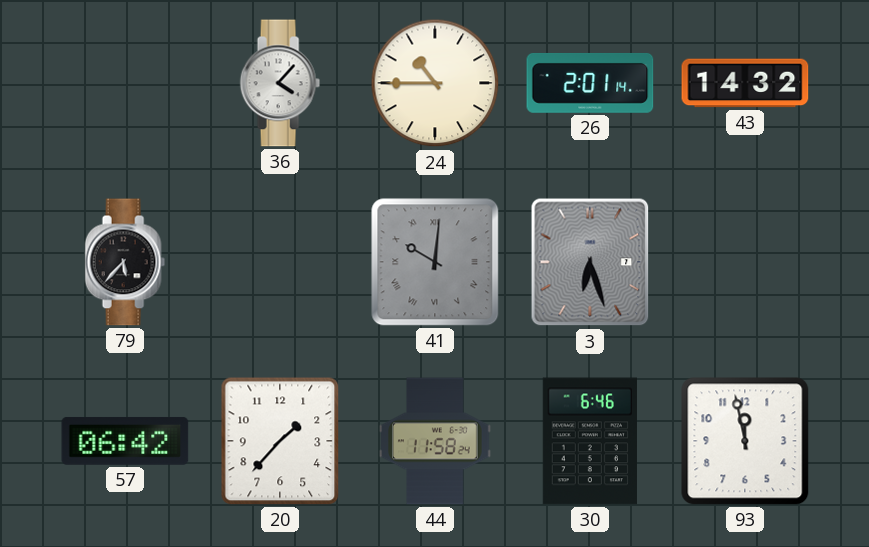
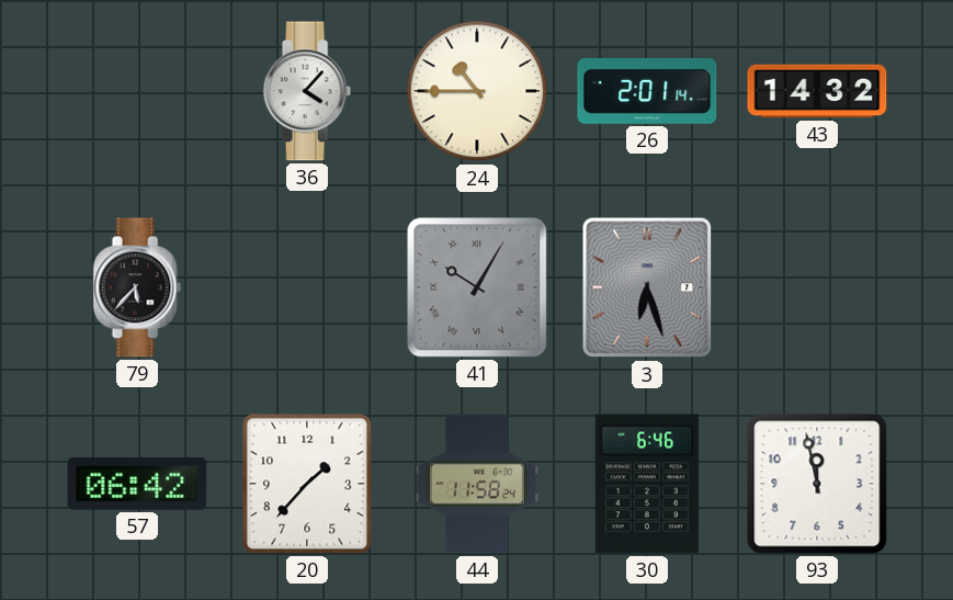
41: 10:01 -> 10:05 (477, 287)
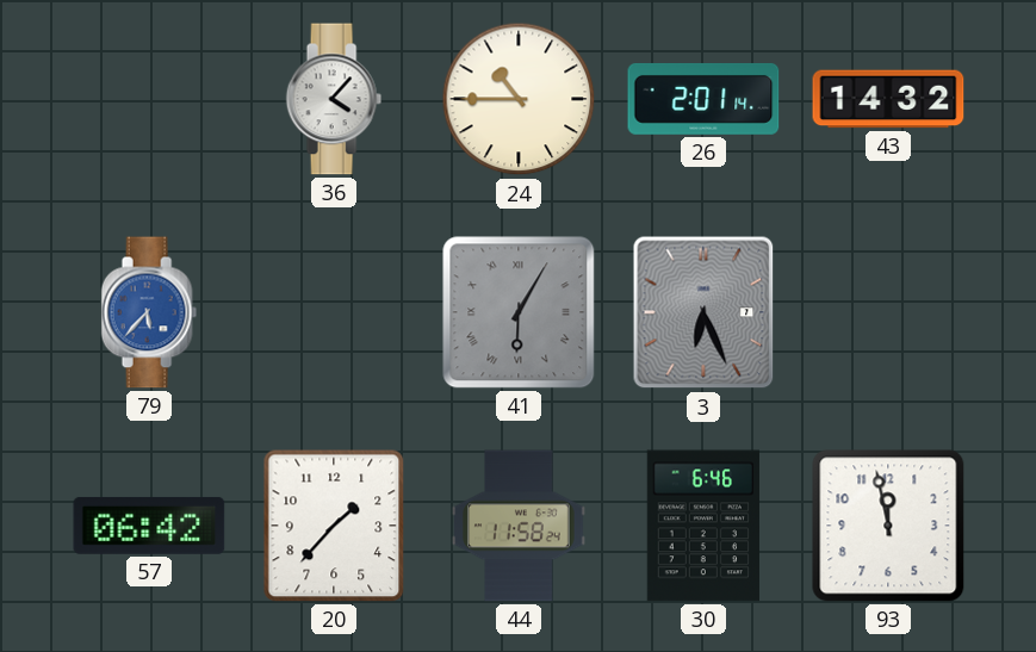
79 dial: black -> blue (149, 312)
41: 10:05 -> 6:05 (519, 312)
3: 6:27 -> 6:26 (703, 312)
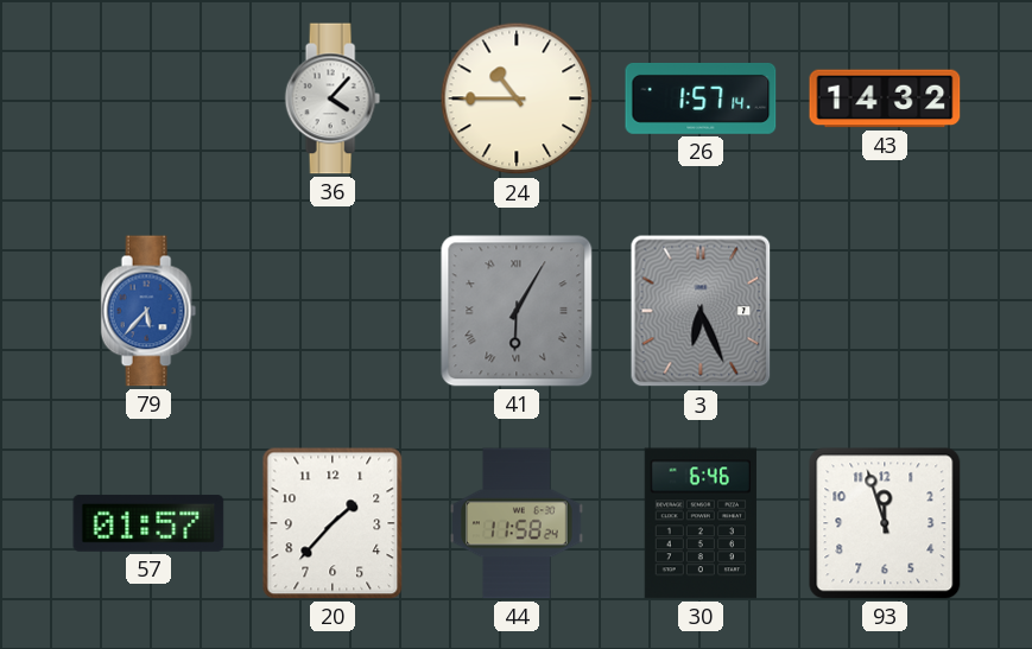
26: 2:01 -> 1:57 (701, 98)
57: 06:42 -> 01:57 (148, 523)
93: 11:58 -> 11:57 (885, 523)
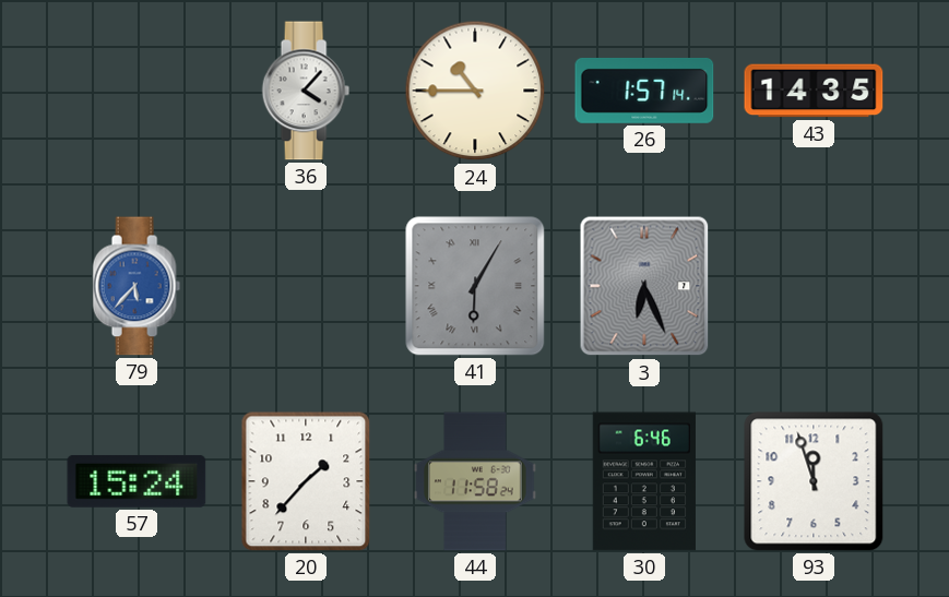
43: 14:32 -> 14:35 (814, 91)
57: 01:57 -> 15:24 (137, 481)
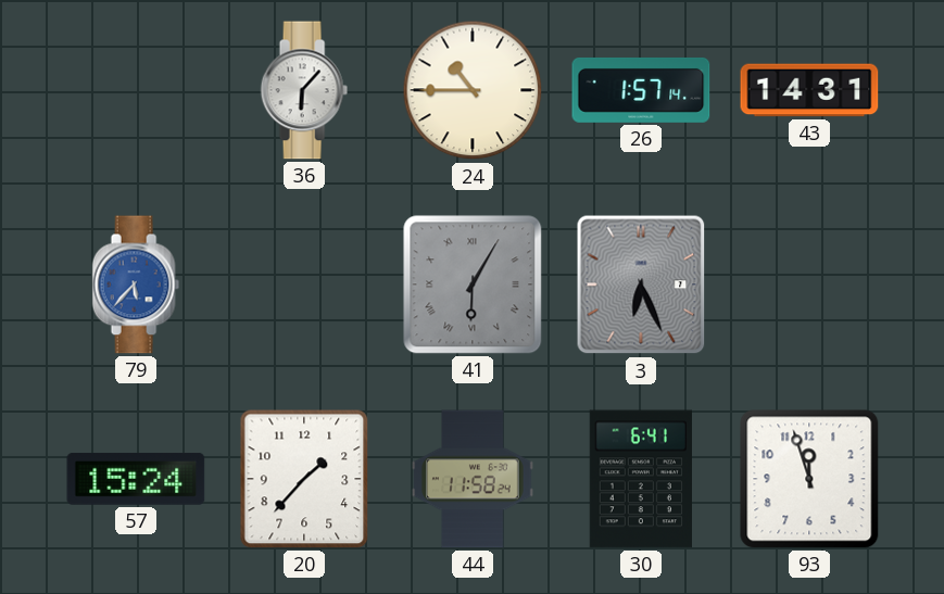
36: 4:07 -> 6:07 (304, 90)
43: 14:35 -> 14:31 (809, 90)
30: 6:46 -> 6:41 (641, 479)
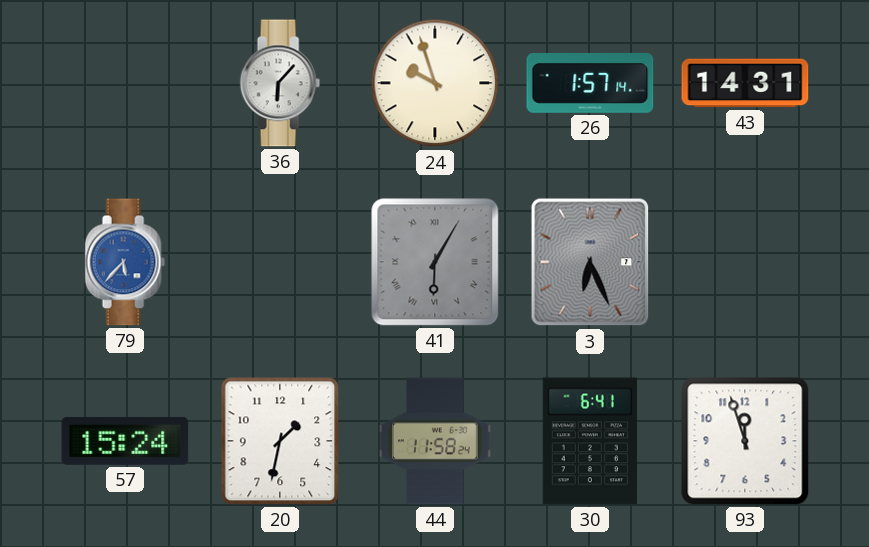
24: 10:45 -> 9:57 (435, 83)
20: 1:37 -> 1:32 (280, 441)
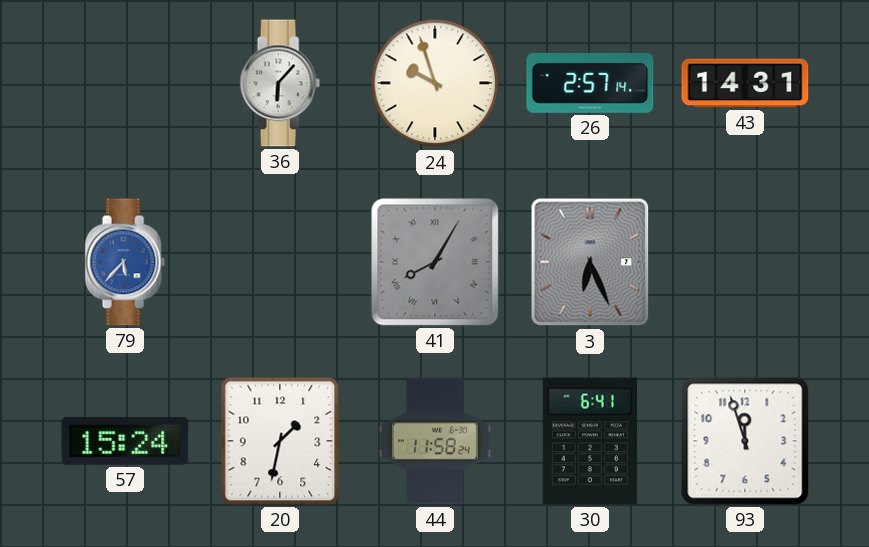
26: 1:57 -> 2:57 (590, 83)
41: 6:05 -> 8:05 (435, 262)
